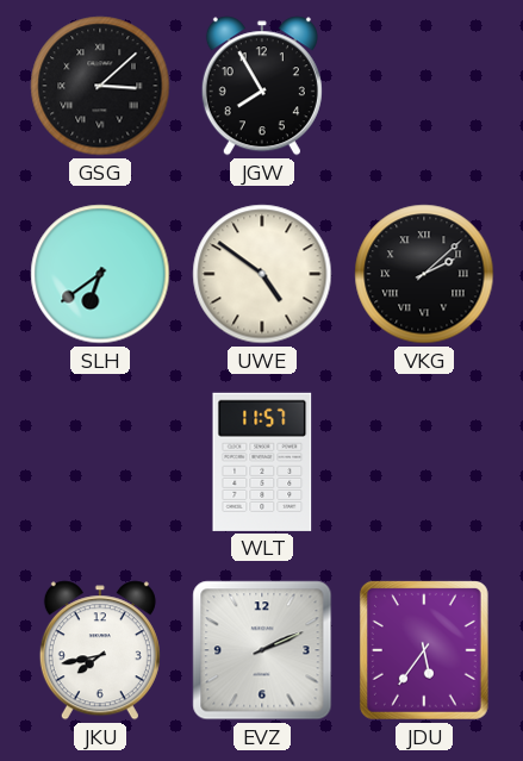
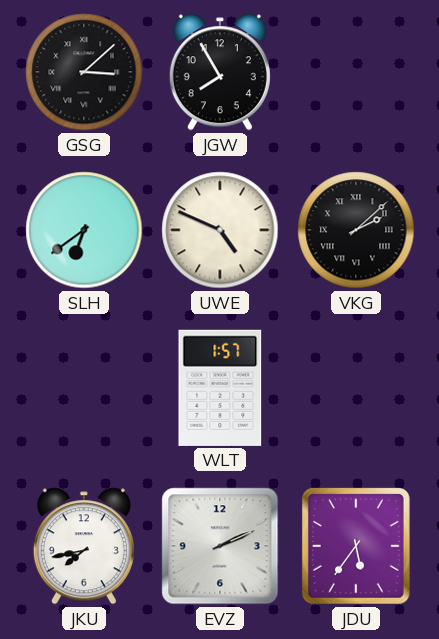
UWE: 4:51 -> 4:49 (220, 230)
WLT: 11:57 -> 1:57 (220, 388)
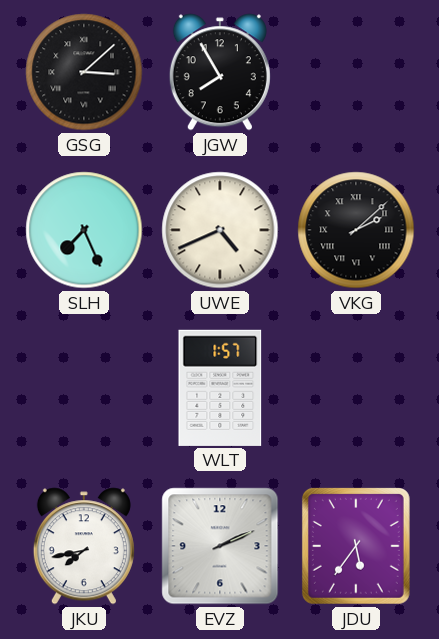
SLH: 6:39 -> 7:26 (84, 230)
UWE: 4:49 -> 4:41 (220, 230)
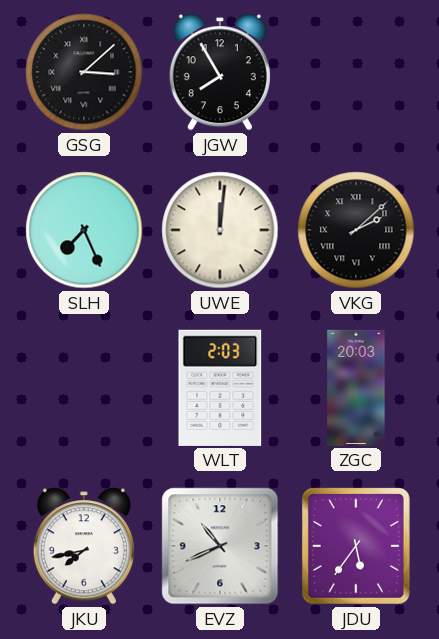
UWE: 4:41 -> 12:01 (220, 230)
WLT: 1:57 -> 2:03 (220, 388)
ZGC: none -> 20:03 (356, 388)
EVZ: 2:11 -> 10:41 (220, 546)
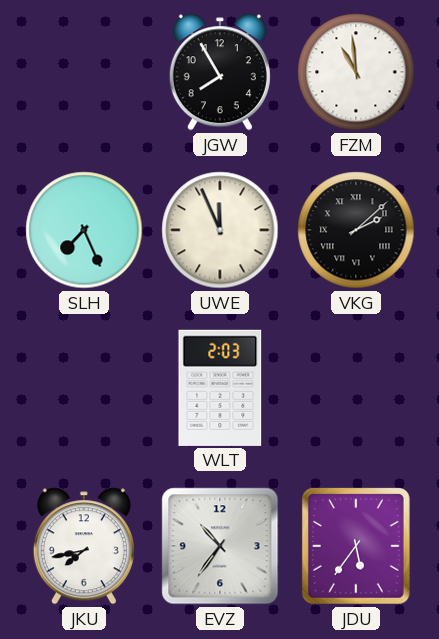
GSG: 3:08 -> none (84, 72)
FZM: none -> 10:59 (356, 72)
UWE: 12:01 -> 11:56 (220, 230)
ZGC: 20:03 -> none (356, 388)
EVZ: 10:41 -> 10:36 (220, 546)
